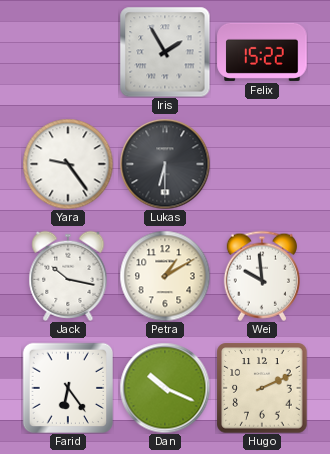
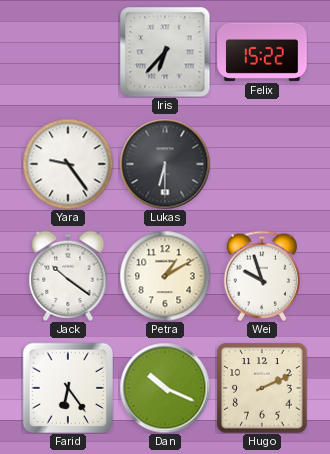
Iris: 1:55 -> 6:37 (165, 52)
Jack: 10:17 -> 10:21 (68, 275)
Wei: 9:59 -> 9:57 (262, 276)
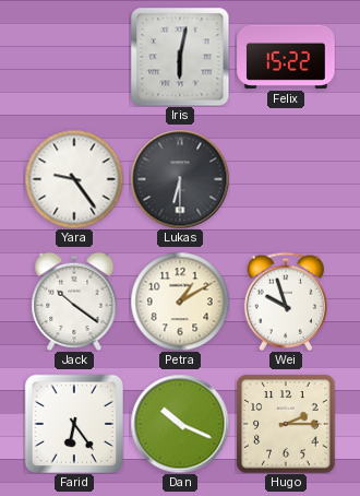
Iris: 6:37 -> 6:02 (180, 57)
Hugo: 2:11 -> 2:15 (286, 424)
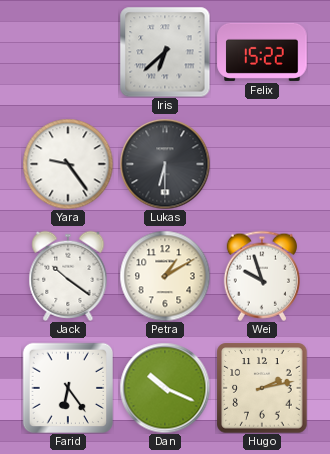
Iris: 6:02 -> 6:38 (165, 52)
Hugo: 2:15 -> 2:13 (262, 388)
